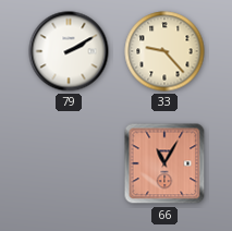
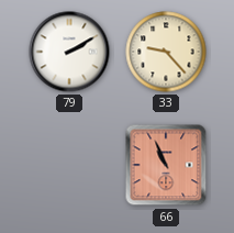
66: 11:05 -> 10:56 (166, 165)
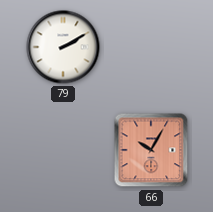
33: 9:23 -> none (166, 52)
66: 10:56 -> 10:05 (151, 150)
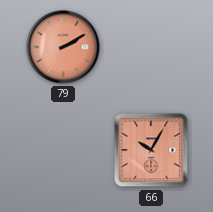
79 dial: white -> salmon (63, 47)
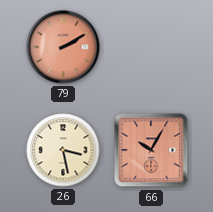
26: none -> 3:28 (63, 150)
